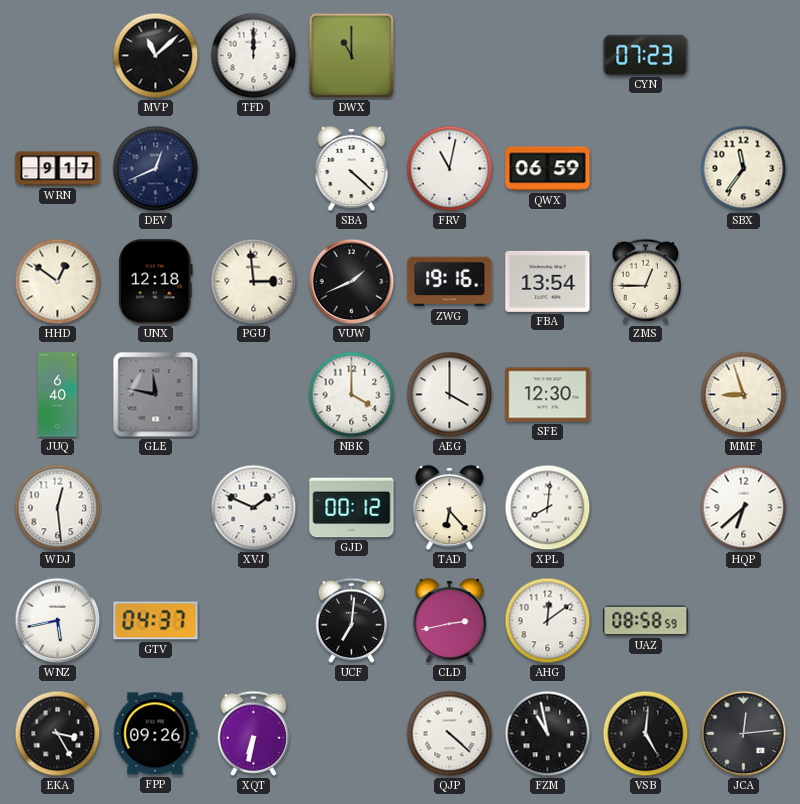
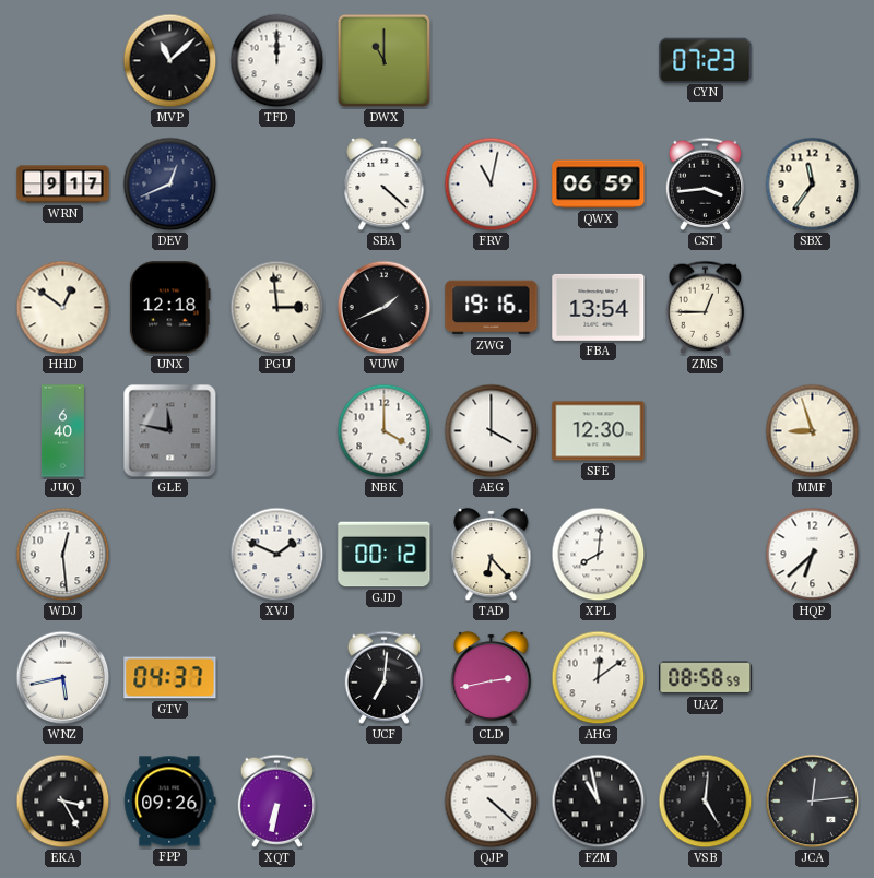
CST: none -> 3:44 (706, 183)
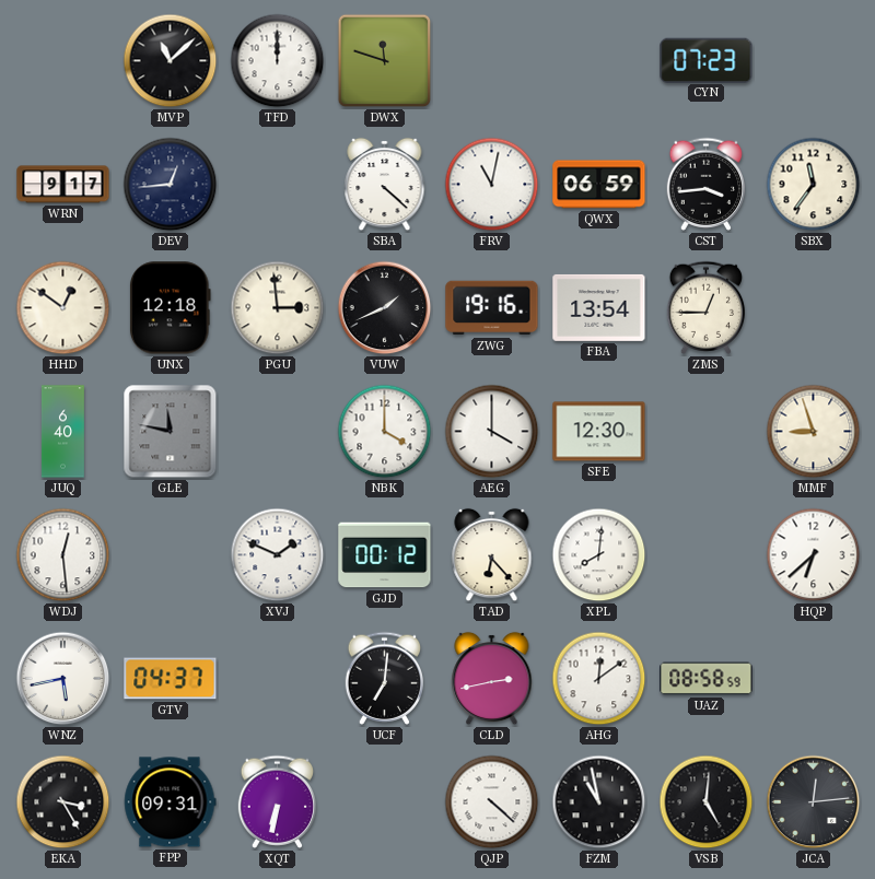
DWX: 11:00 -> 11:48 (385, 61)
DEV: 12:41 -> 12:44 (171, 185)
FPP: 09:26 -> 09:31 (171, 802)
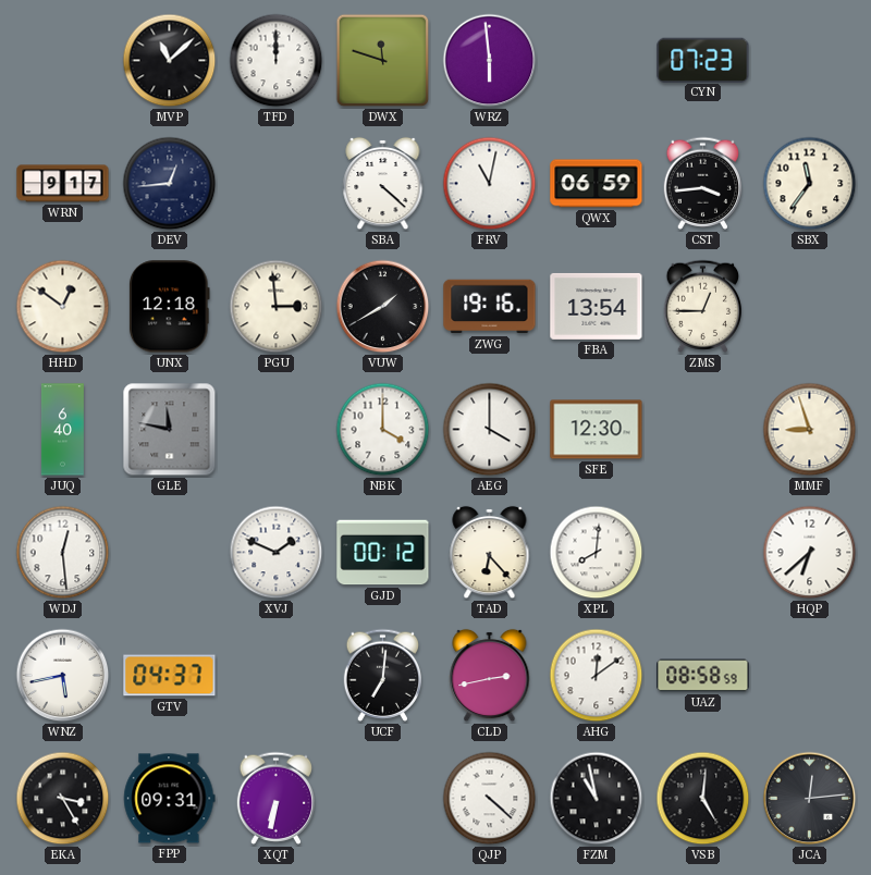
WRZ: none -> 5:59 (490, 61)
VUW: 1:41 -> 1:40 (383, 307)
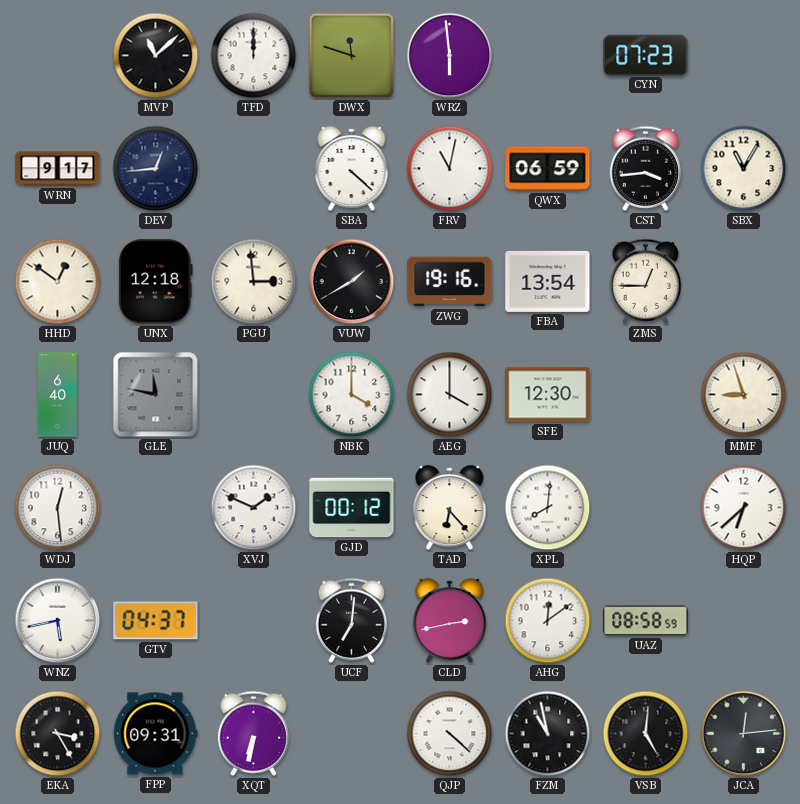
SBX: 11:36 -> 11:05 (744, 169)
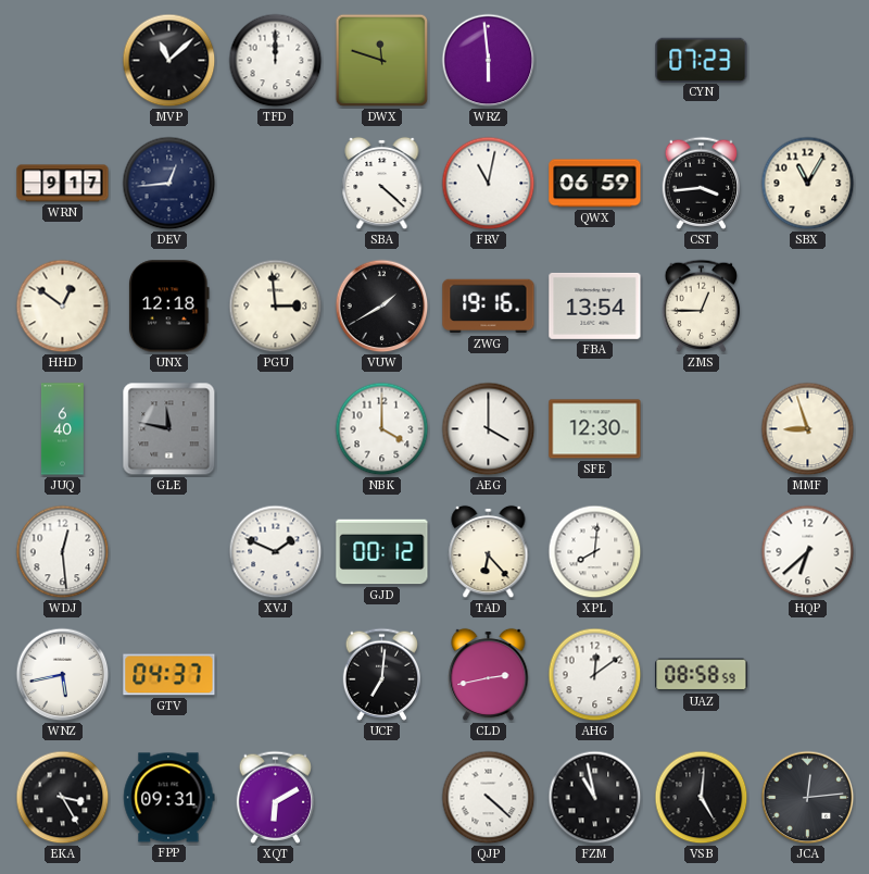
XQT: 6:32 -> 6:10 (276, 797)
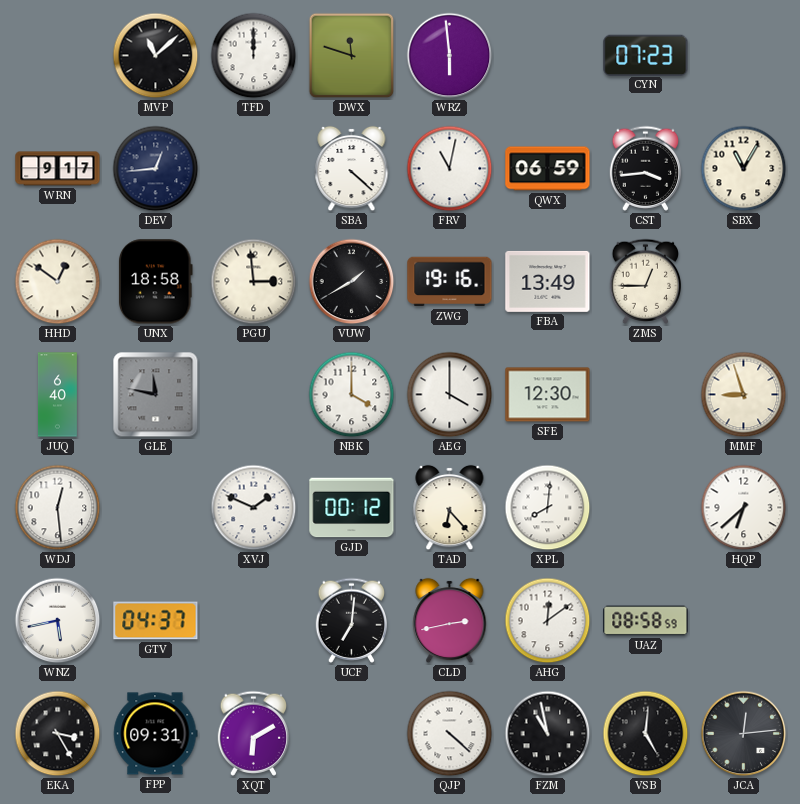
UNX: 12:18 -> 18:58 (155, 282)
FBA: 13:54 -> 13:49 (548, 281)
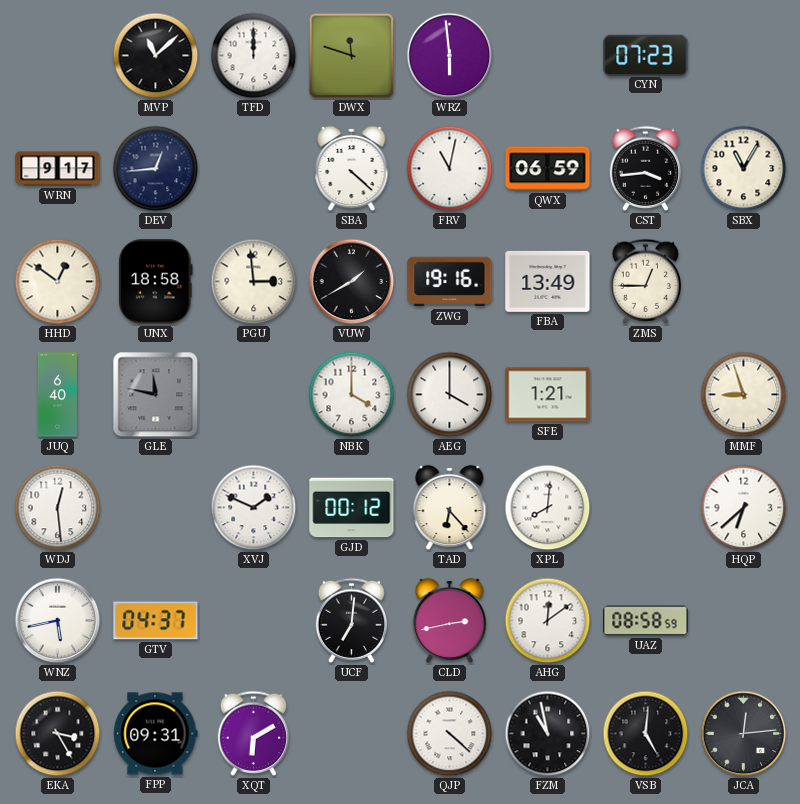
SFE: 12:30 -> 1:21 (548, 395)
